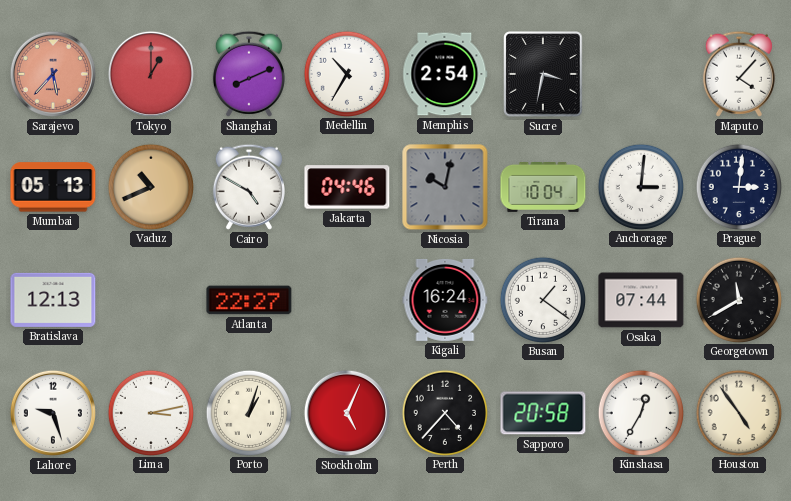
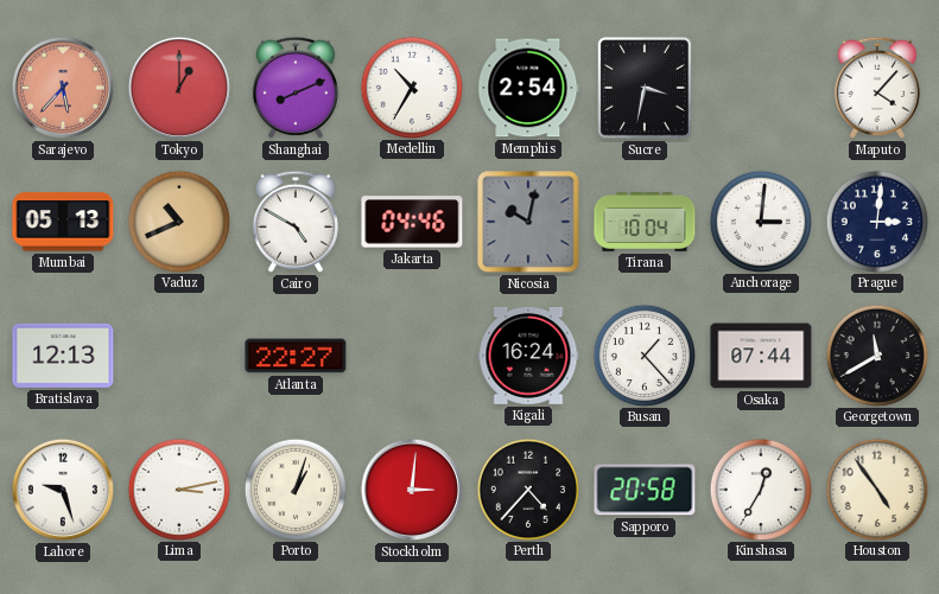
Busan: 1:21 -> 1:23 (643, 355)
Stockholm: 5:04 -> 3:01 (412, 490)
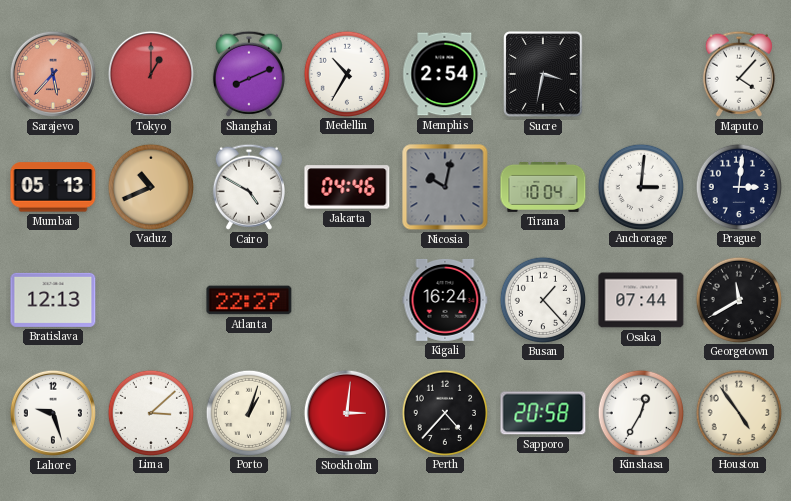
Lima: 3:13 -> 3:08 (150, 412)
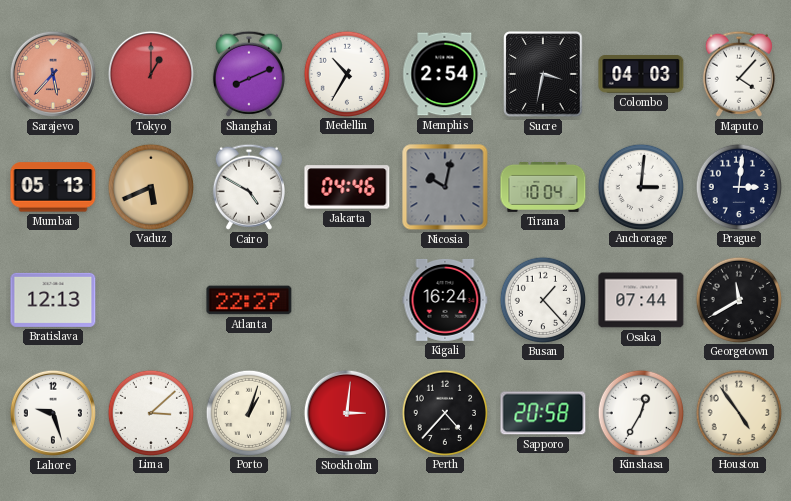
Colombo: none -> 04:03 (641, 75)
Vaduz: 10:41 -> 5:41 (150, 186)
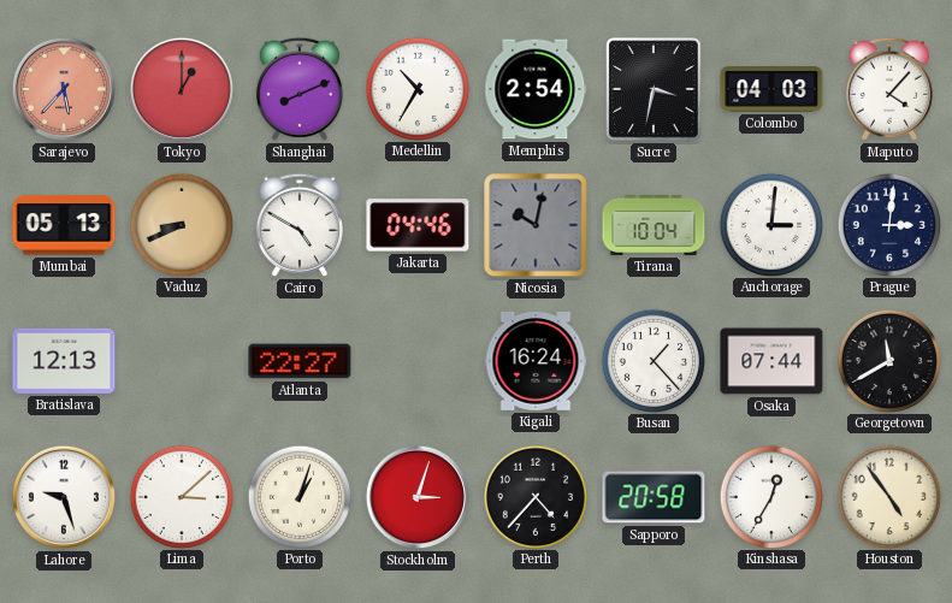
Vaduz: 5:41 -> 8:41 (181, 224)
Stockholm: 3:01 -> 3:03 (418, 497)
